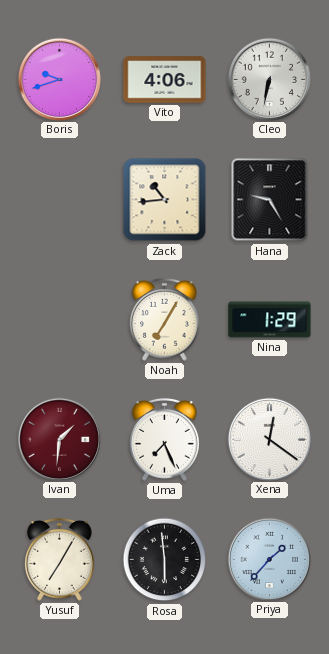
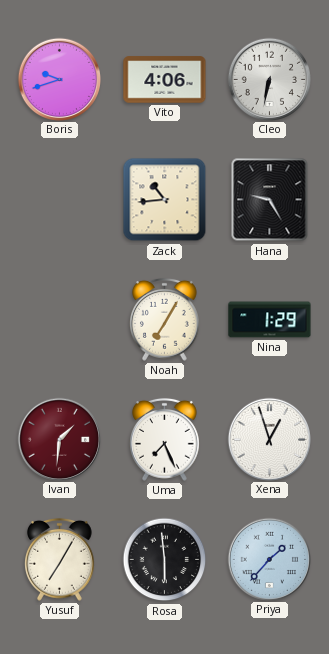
Xena: 12:21 -> 12:57 (269, 439)
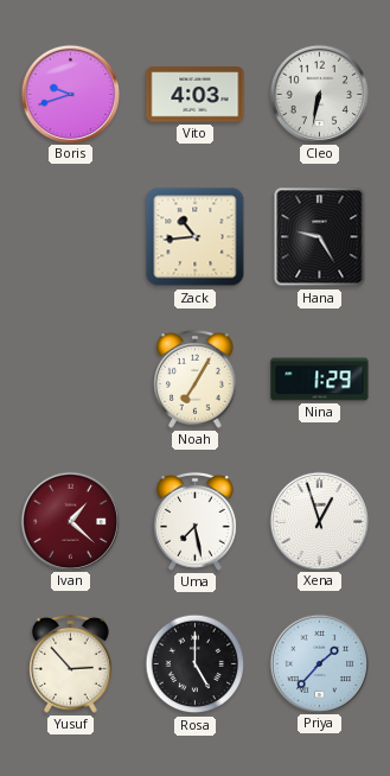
Vito: 4:06 -> 4:03 (196, 95)
Ivan: 1:31 -> 1:22 (70, 521)
Uma: 7:26 -> 7:28 (196, 521)
Yusuf: 7:05 -> 2:53 (71, 663)
Rosa: 5:59 -> 5:00 (196, 664)
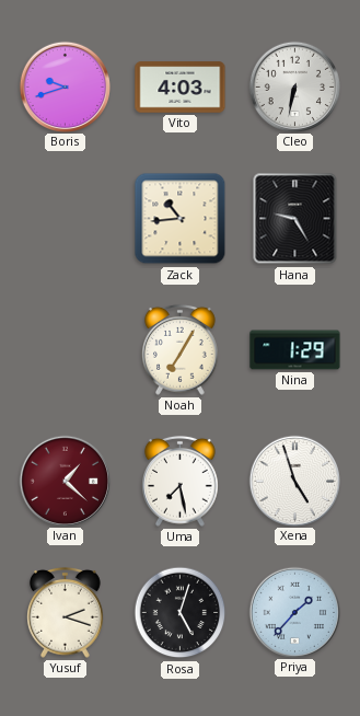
Xena: 12:57 -> 4:57 (294, 481)
Yusuf: 2:53 -> 2:18 (66, 612)
Rosa: 5:00 -> 5:03 (181, 613)
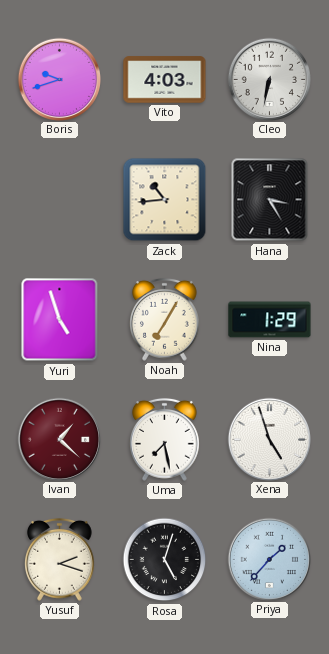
Hana: 9:25 -> 3:25 (270, 200)
Yuri: none -> 4:57 (60, 320)
